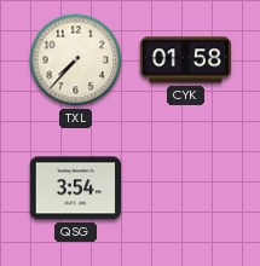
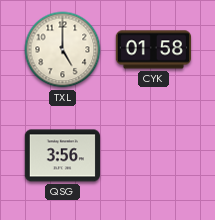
TXL: 7:37 -> 5:00 (63, 50)
QSG: 3:54 -> 3:56 (62, 156)
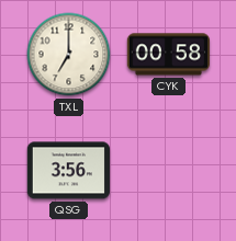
TXL: 5:00 -> 7:00 (69, 55)
CYK: 01:58 -> 00:58 (168, 55)
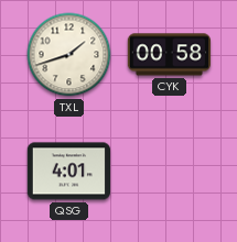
TXL: 7:00 -> 1:42 (69, 55)
QSG: 3:56 -> 4:01 (68, 172)
